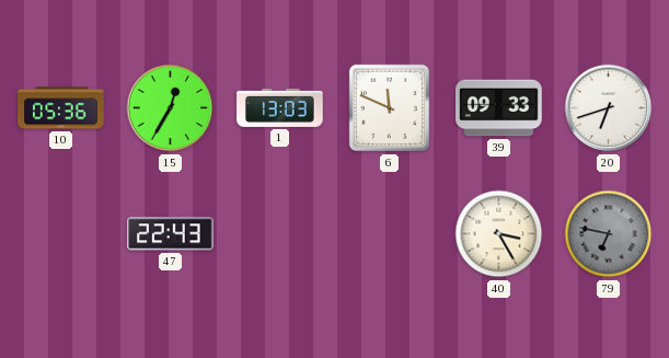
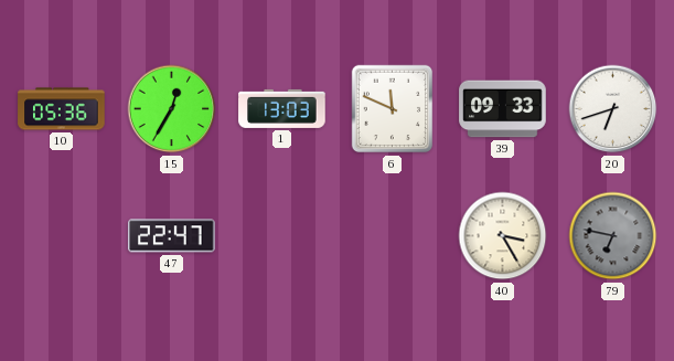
47: 22:43 -> 22:47 (172, 236)
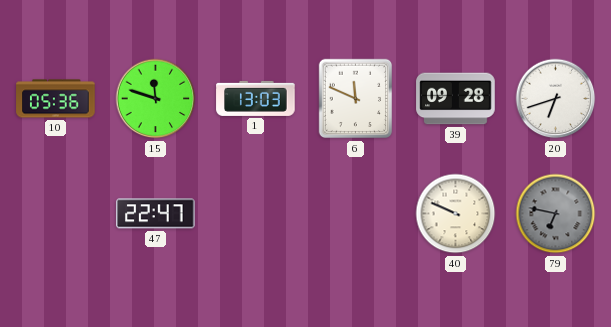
15: 12:35 -> 11:48 (156, 99)
39: 09:33 -> 09:28 (456, 99)
40: 3:25 -> 9:49 (456, 214)
